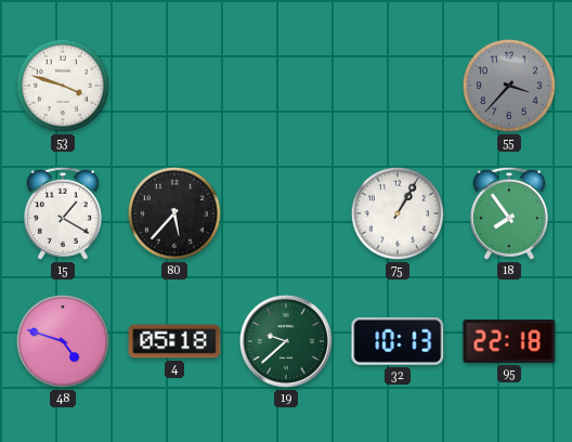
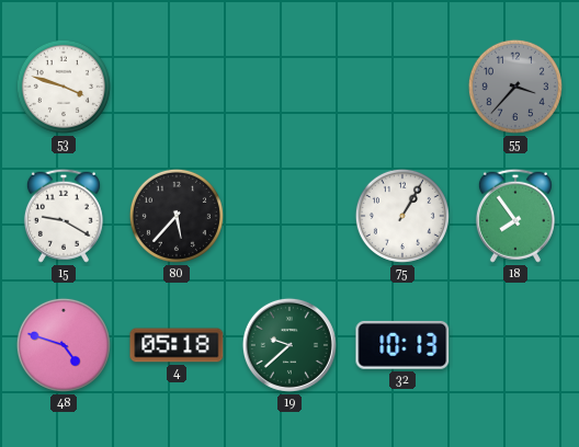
15: 1:20 -> 9:20 (64, 216)
95: 22:18 -> none (509, 341)
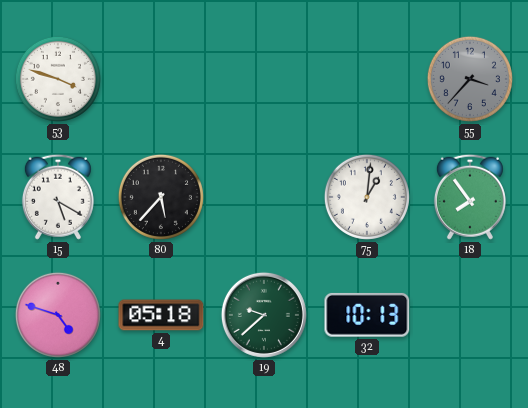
15: 9:20 -> 5:20 (58, 197)
75: 1:05 -> 1:01 (367, 197)
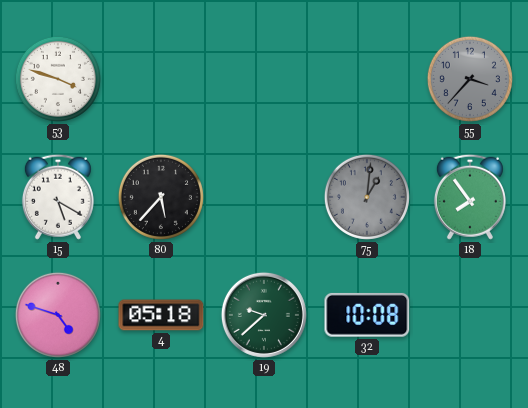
75 dial: white -> grey (367, 197)
32: 10:13 -> 10:08 (367, 315)
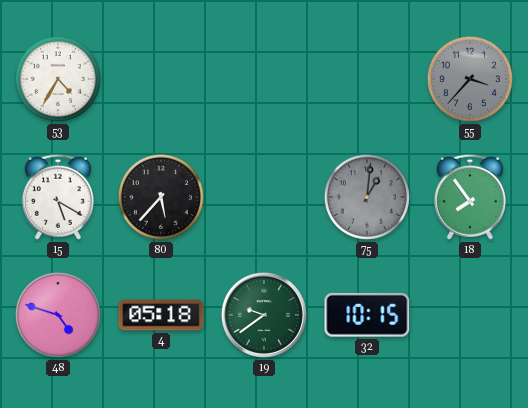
53: 3:48 -> 4:35 (58, 79)
19: 9:38 -> 9:39 (264, 315)
32: 10:08 -> 10:15 (367, 315)
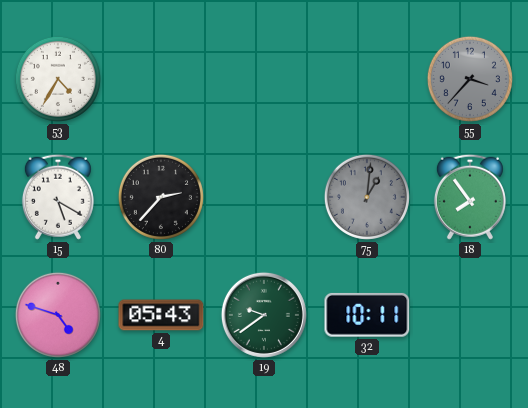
80: 5:37 -> 2:37 (161, 197)
4: 05:18 -> 05:43 (161, 315)
32: 10:15 -> 10:11 (367, 315)
